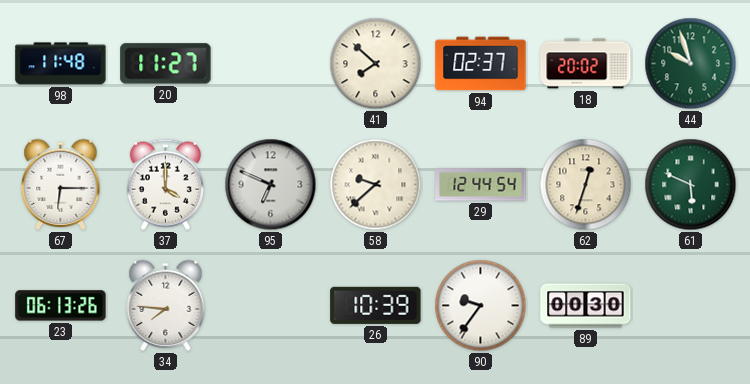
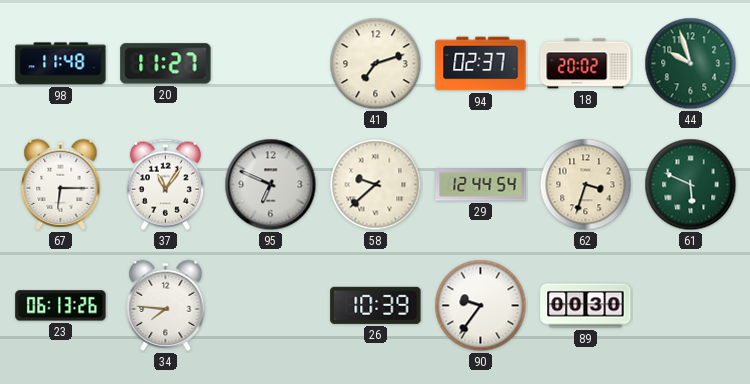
41: 7:52 -> 7:12 (376, 64)
37: 4:00 -> 11:06 (165, 184)
62: 12:33 -> 3:33 (586, 185)
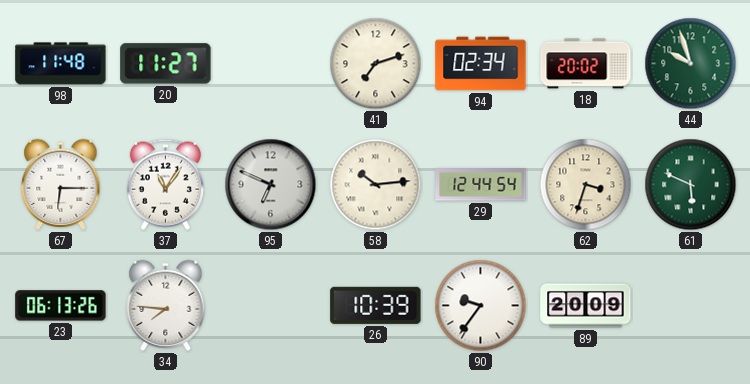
94: 02:37 -> 02:34 (481, 64)
58: 9:38 -> 10:14 (376, 185)
89: 00:30 -> 20:09 (586, 306)
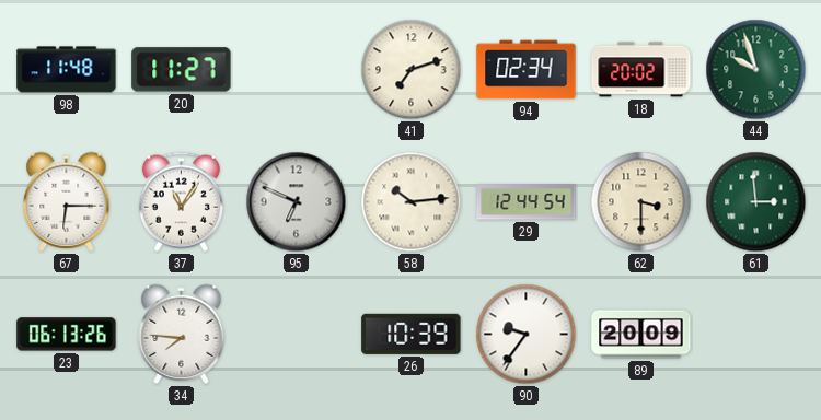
62: 3:33 -> 3:30 (641, 202)
61: 5:49 -> 2:59 (756, 202)
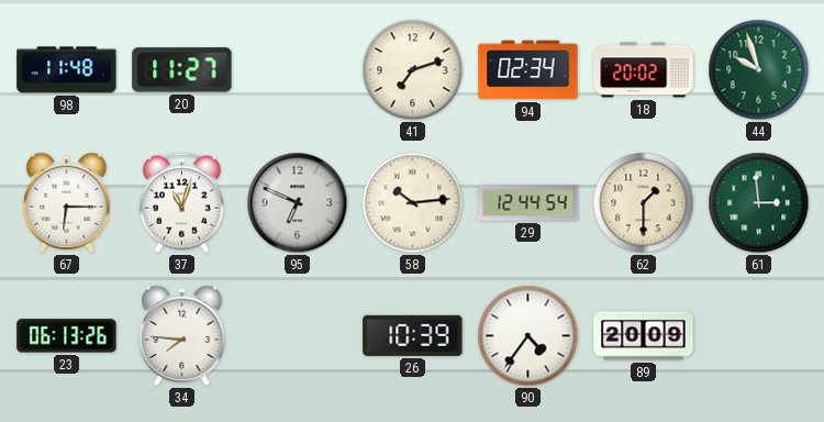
37: 11:06 -> 11:03 (181, 202)
62: 3:30 -> 1:30 (644, 203)
90: 9:36 -> 4:36 (528, 336)
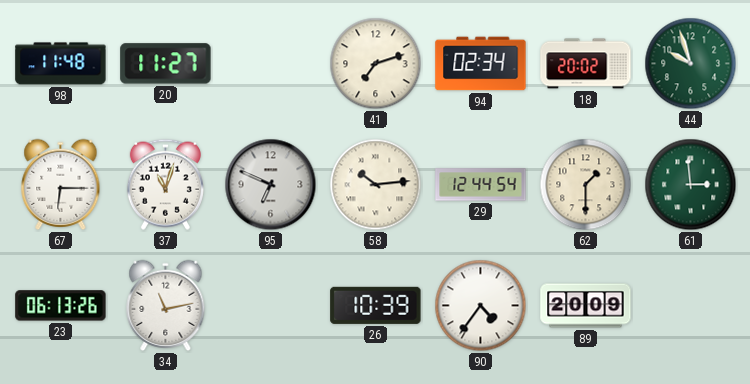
34: 7:46 -> 11:13 (166, 305)
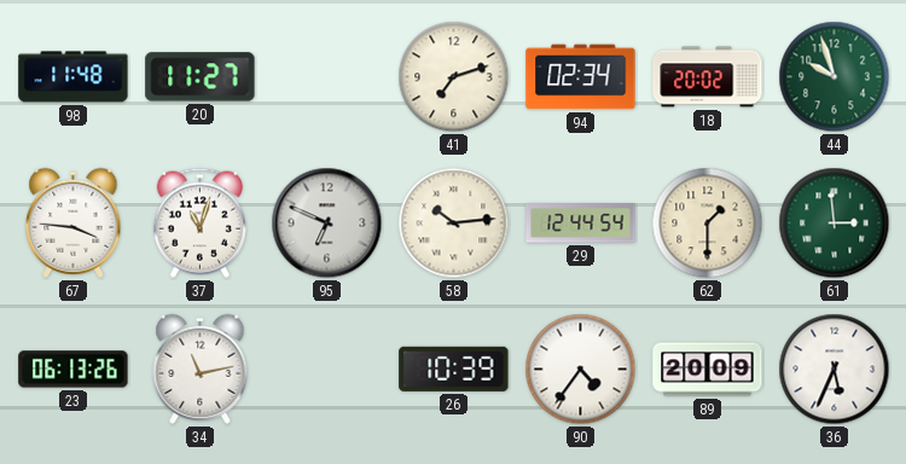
67: 6:15 -> 3:46 (74, 222)
36: none -> 5:34 (835, 370)
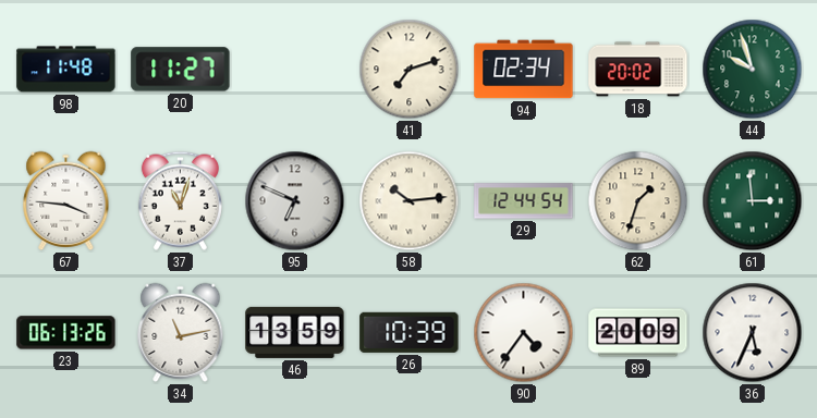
62: 1:30 -> 1:33 (638, 201)
46: none -> 13:59 (295, 332)
